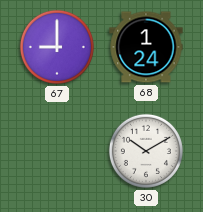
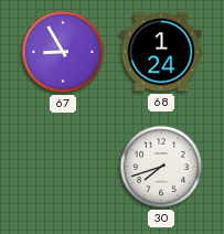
67: 9:00 -> 8:55 (63, 52)
30: 10:10 -> 7:42 (161, 167)
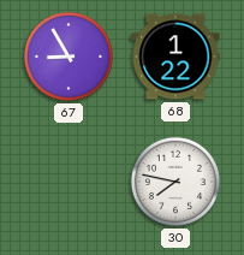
68: 1:24 -> 1:22 (175, 57)
30: 7:42 -> 7:47 (175, 182)
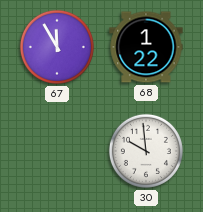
67: 8:55 -> 11:55 (57, 47)
30: 7:47 -> 9:59 (146, 151)
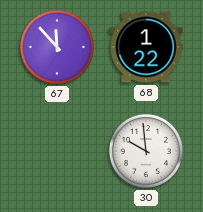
67: 11:55 -> 11:53 (57, 47)
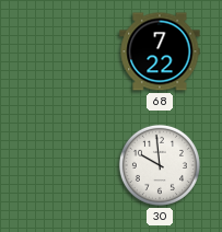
67: 11:53 -> none (57, 47)
68: 1:22 -> 7:22 (160, 51)
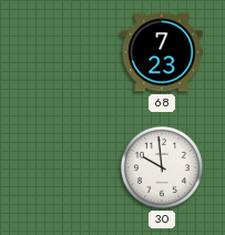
68: 7:22 -> 7:23 (162, 52)
